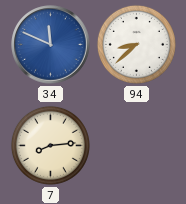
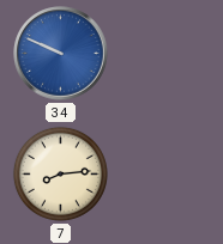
34: 11:49 -> 9:49 (61, 54)
94: 8:38 -> none (136, 44)
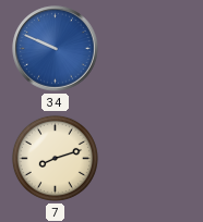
7: 8:14 -> 8:12 (55, 158)
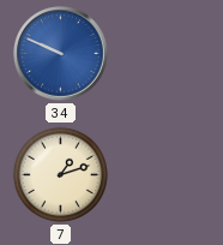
7: 8:12 -> 1:12 (60, 174)
